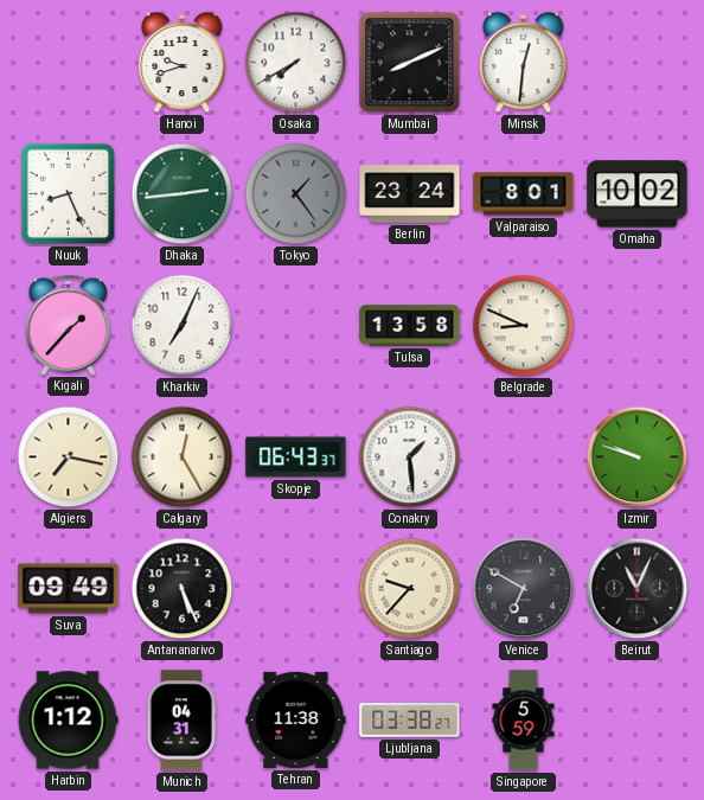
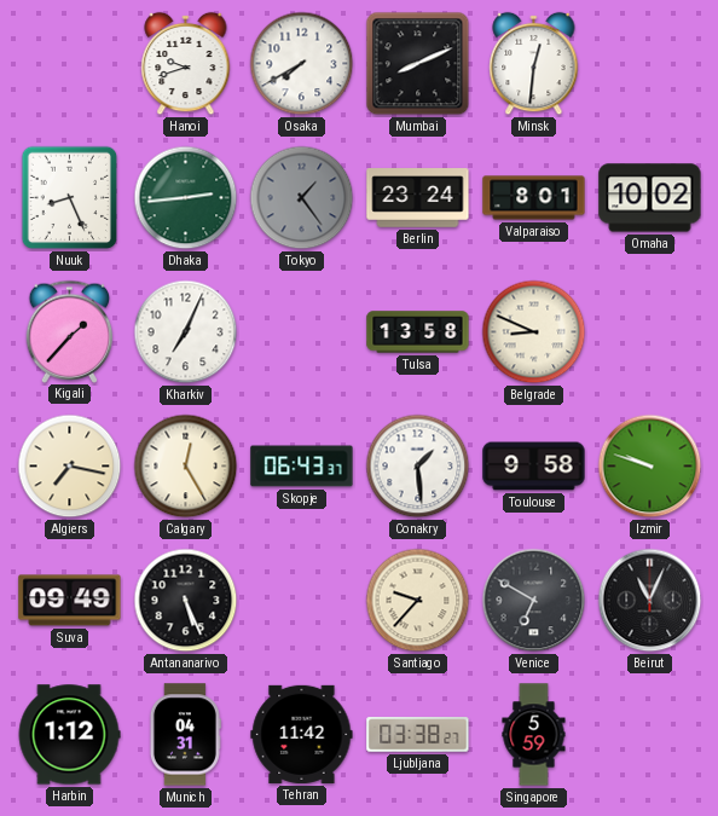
Toulouse: none -> 9:58 (534, 467)
Tehran: 11:38 -> 11:42 (302, 734)
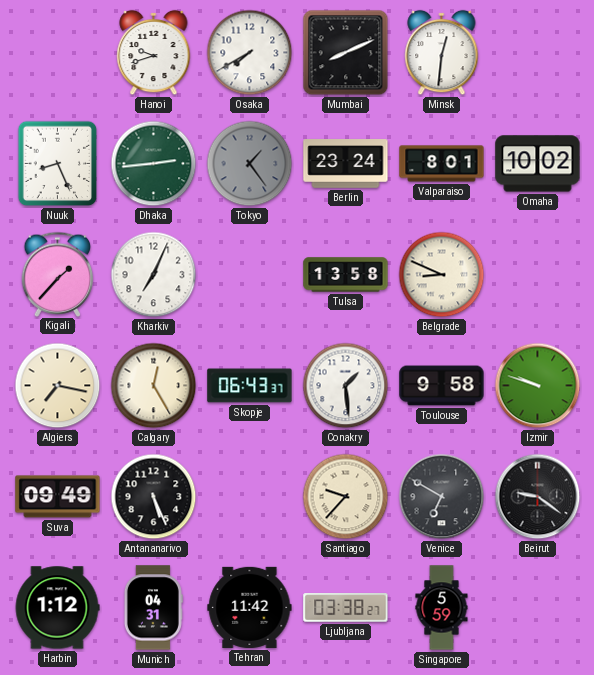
Beirut: 11:04 -> 9:21 (538, 497)
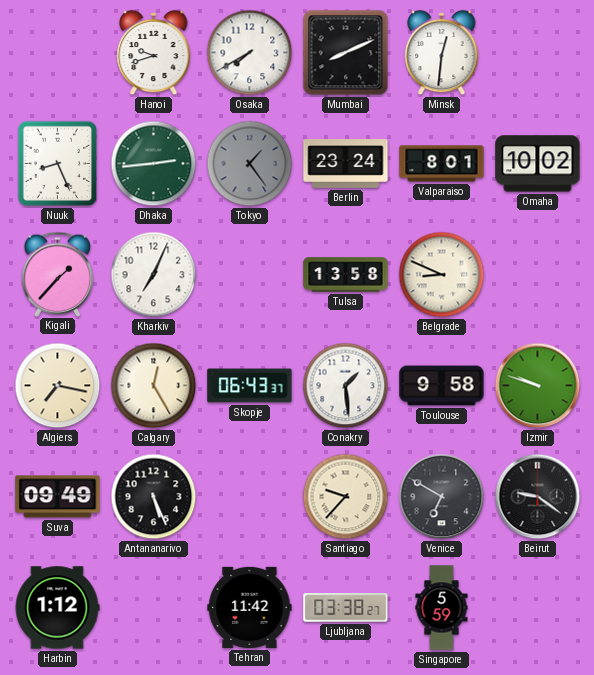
Munich: 04:31 -> none (153, 608)
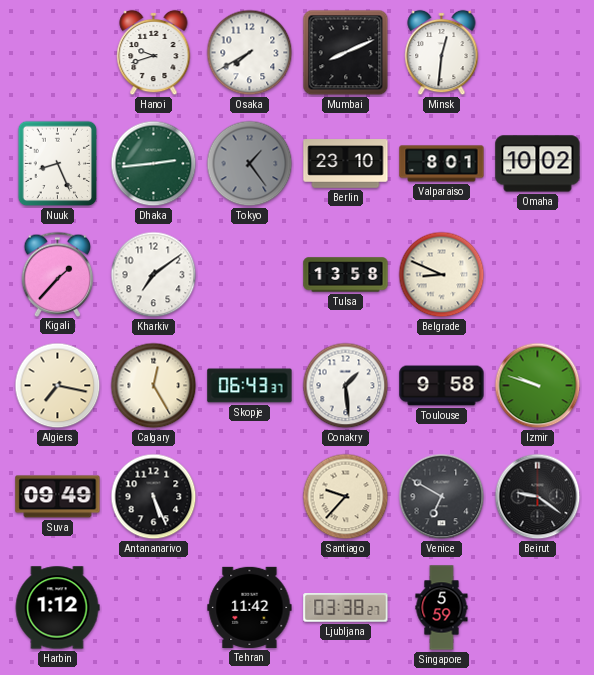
Berlin: 23:24 -> 23:10 (346, 164)
Kharkiv: 7:04 -> 7:09 (154, 275)
